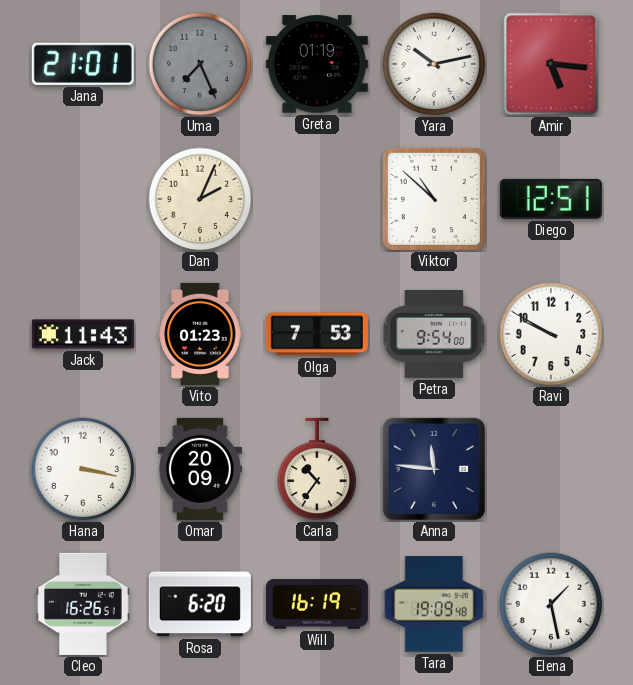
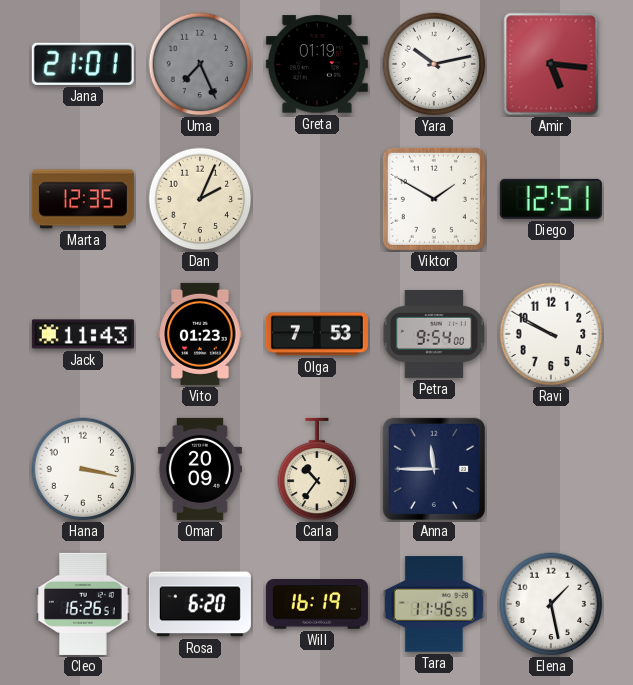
Marta: none -> 12:35 (83, 199)
Viktor: 10:52 -> 1:50 (434, 199)
Anna: 11:46 -> 11:45 (434, 469)
Tara: 19:09 -> 11:46 (434, 604)
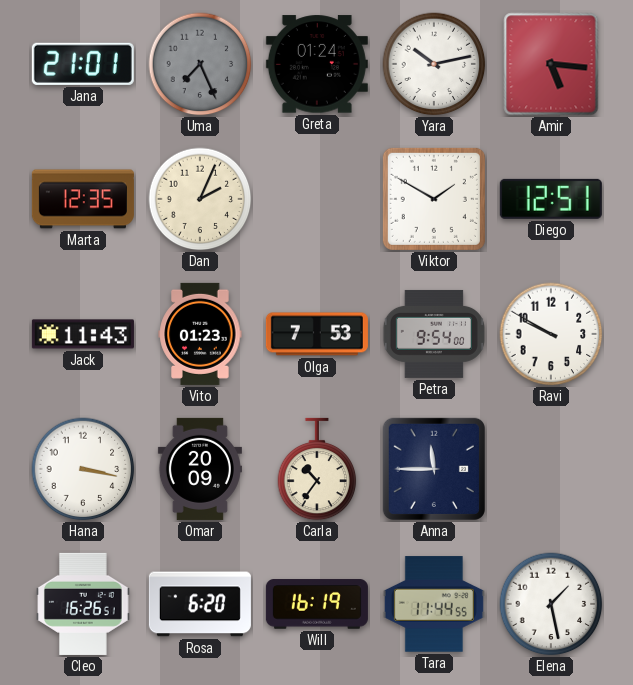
Greta: 01:19 -> 01:24 (317, 64)
Tara: 11:46 -> 11:44 (434, 604)
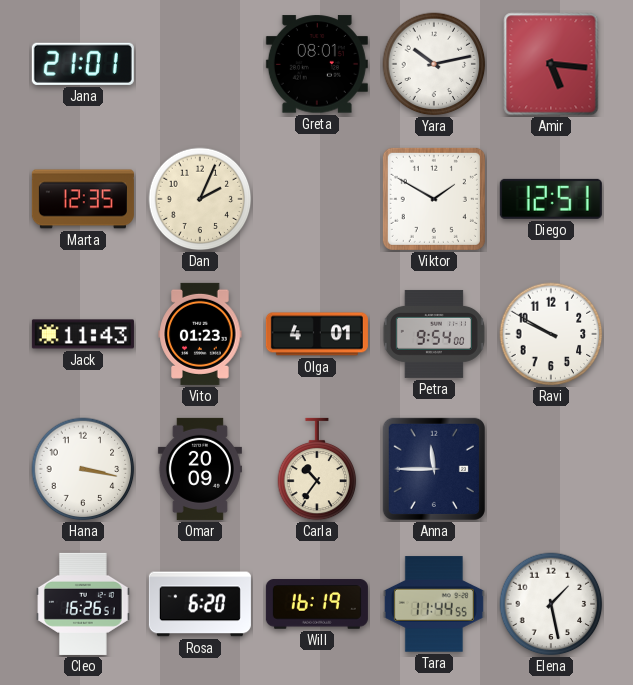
Uma: 7:26 -> none (200, 64)
Greta: 01:24 -> 08:01 (317, 64)
Olga: 7:53 -> 4:01 (317, 334)
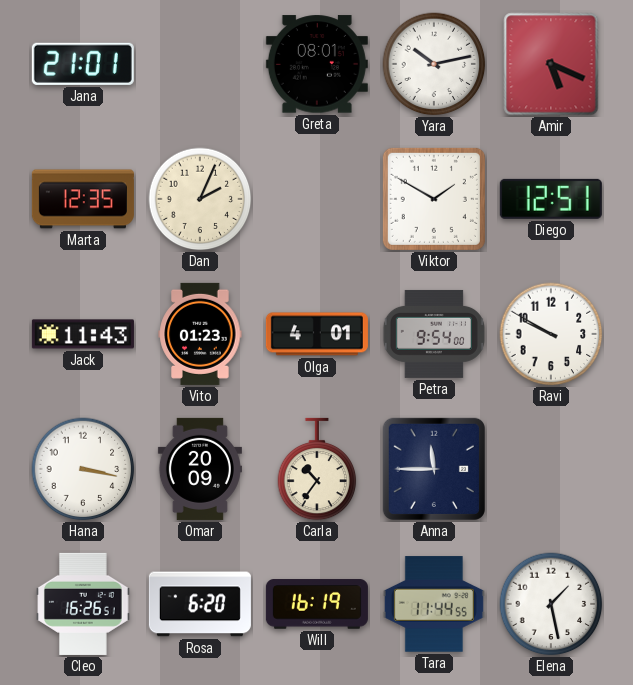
Amir: 5:16 -> 5:19 (551, 64)
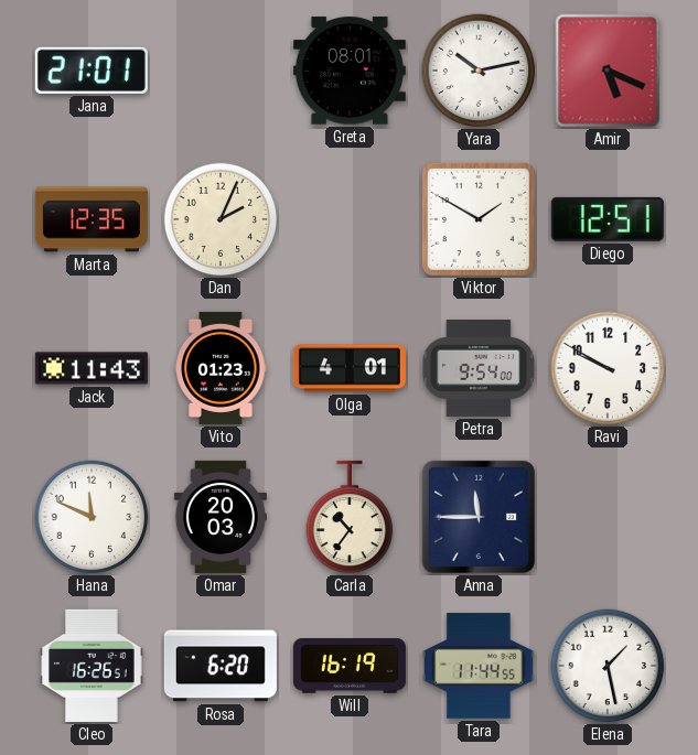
Hana: 3:17 -> 11:49 (92, 517)
Omar: 20:09 -> 20:03 (221, 517)
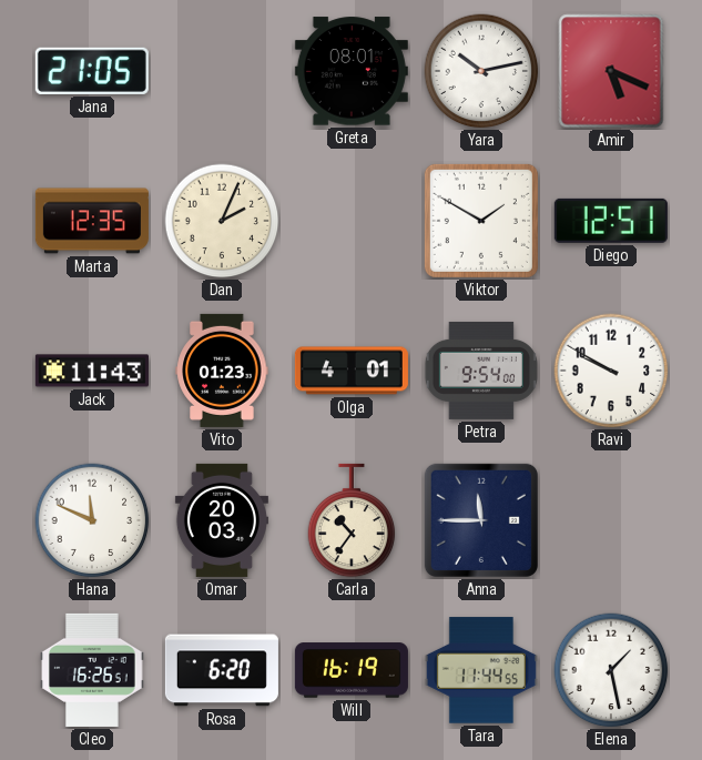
Jana: 21:01 -> 21:05 (92, 71)
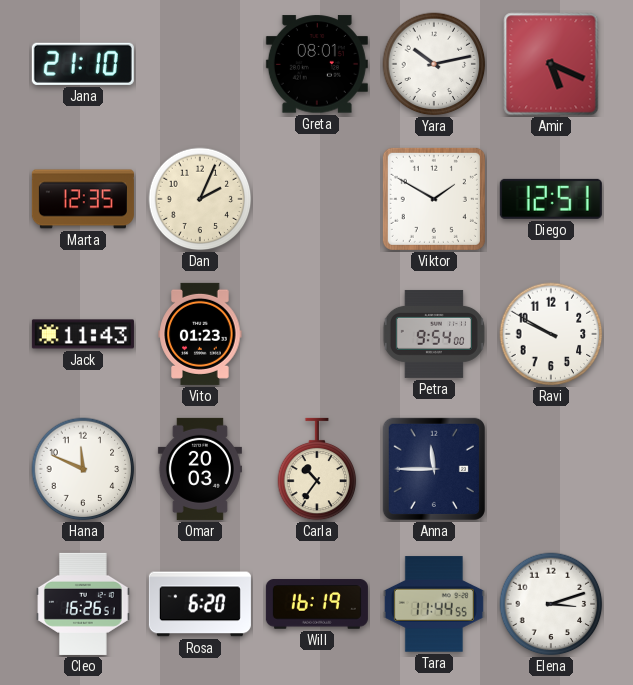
Jana: 21:05 -> 21:10 (83, 64)
Olga: 4:01 -> none (352, 371)
Elena: 1:28 -> 3:12 (551, 604)
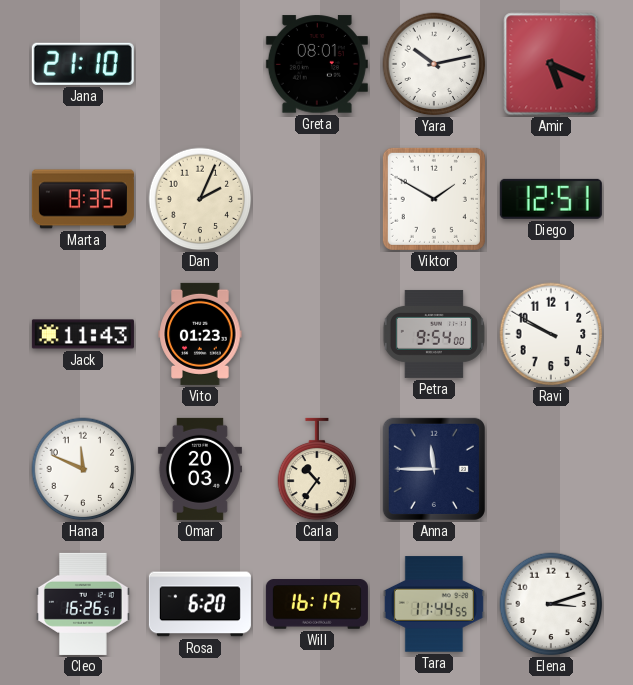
Marta: 12:35 -> 8:35 (83, 199)
